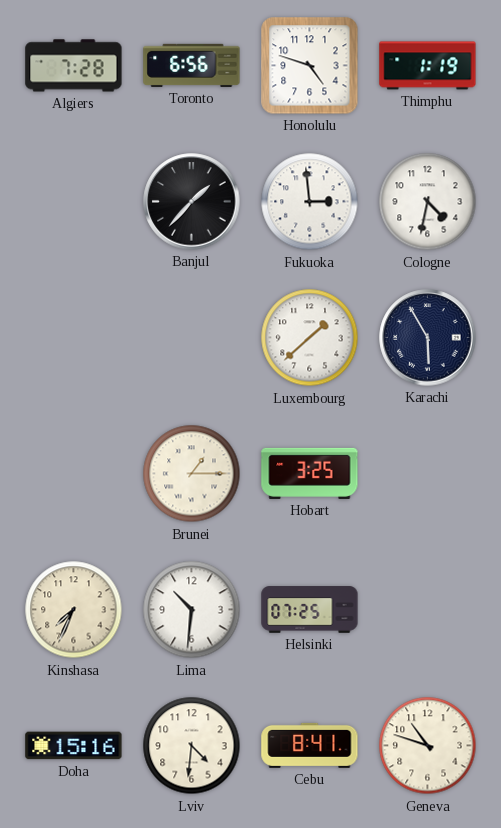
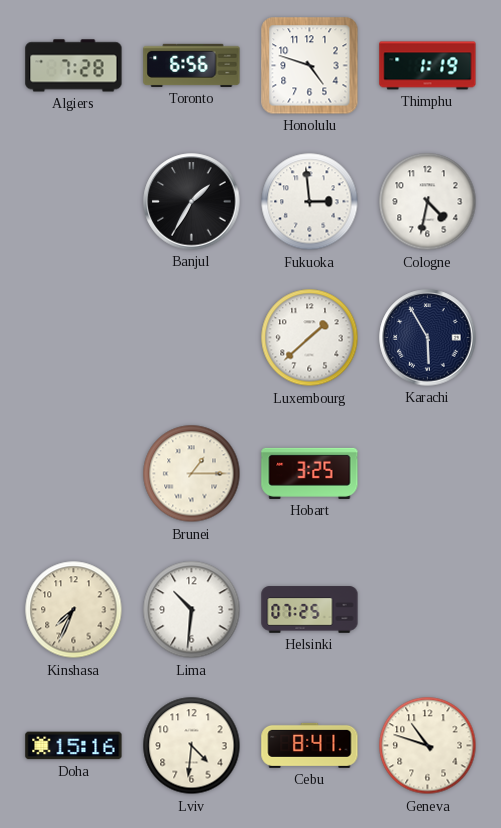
Banjul: 1:37 -> 1:35 (192, 202)
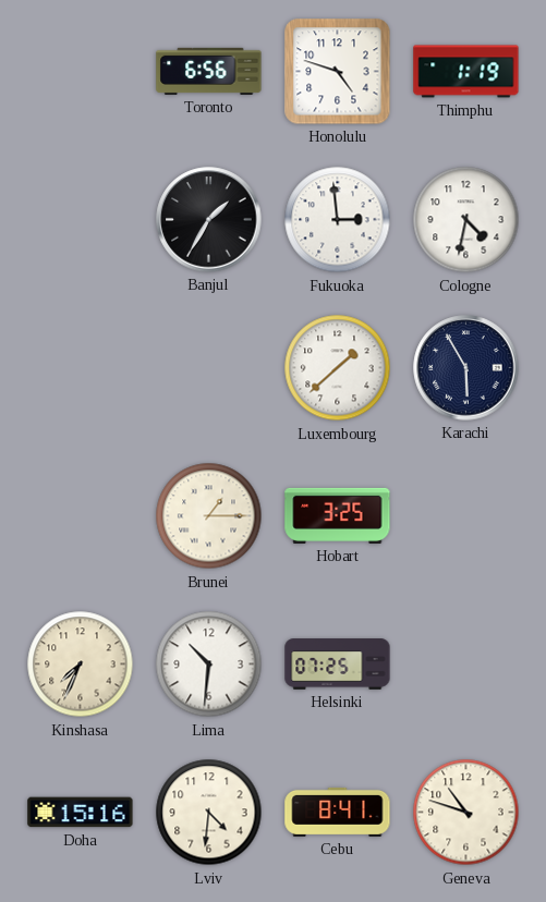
Algiers: 7:28 -> none (74, 66)
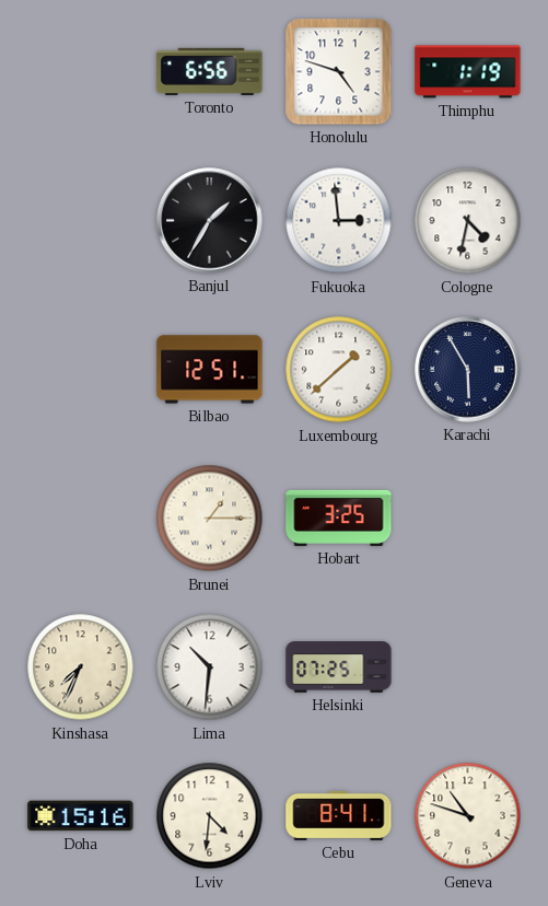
Bilbao: none -> 12:51 (210, 370)
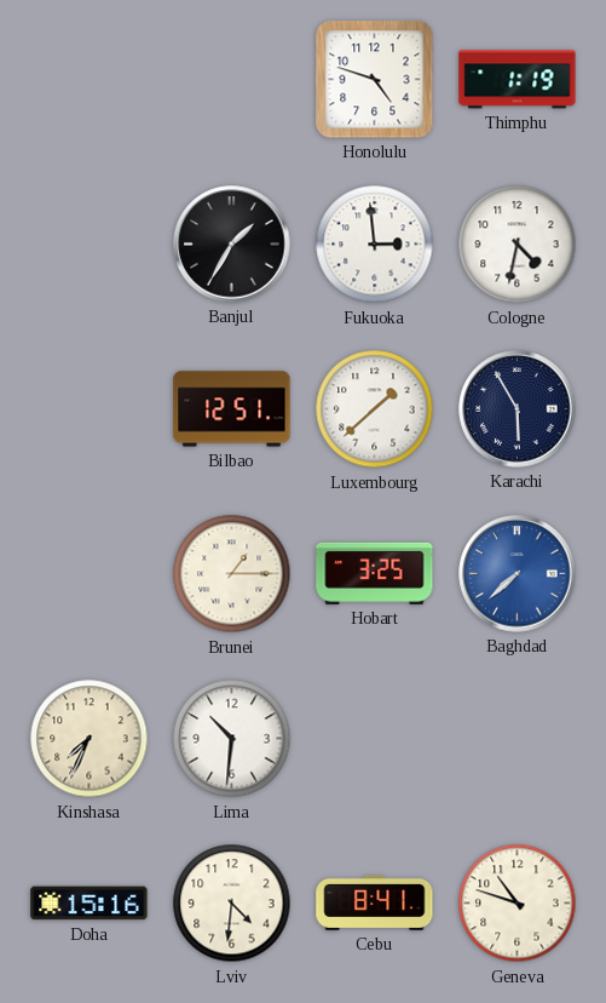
Toronto: 6:56 -> none (210, 71)
Baghdad: none -> 7:38 (518, 574)
Helsinki: 07:25 -> none (339, 667)
